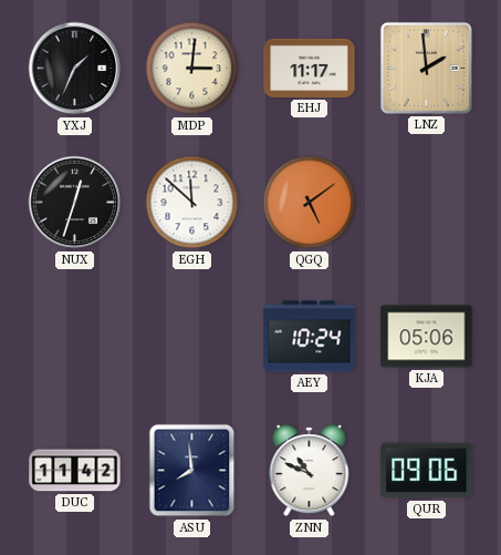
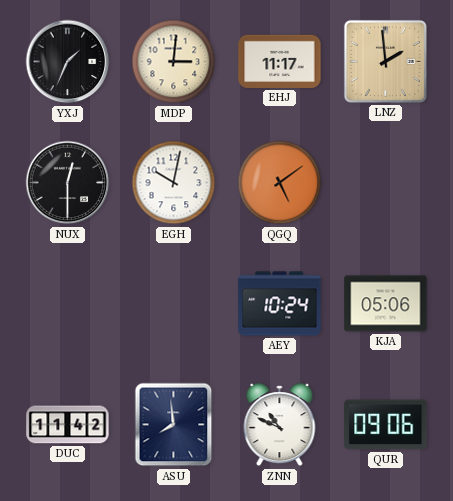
NUX: 12:33 -> 12:30 (68, 183)
EGH: 11:52 -> 10:02 (174, 183)
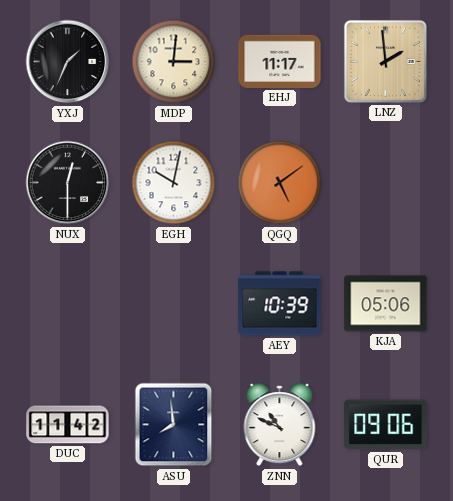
AEY: 10:24 -> 10:39 (280, 304)
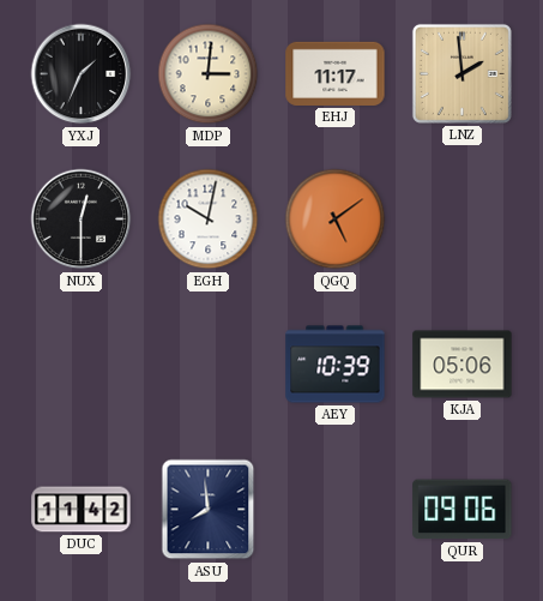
ZNN: 10:49 -> none (280, 425)
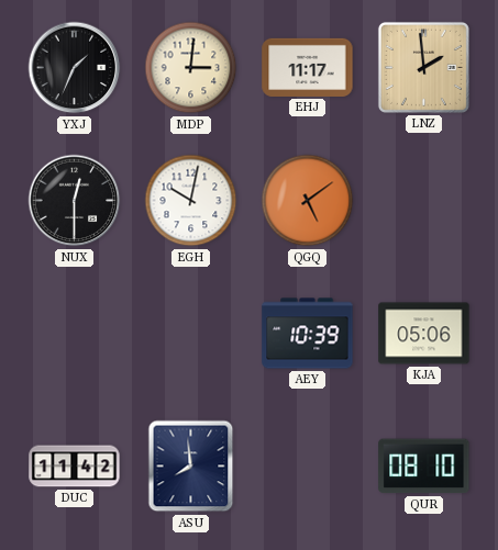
QUR: 09:06 -> 08:10 (424, 467)
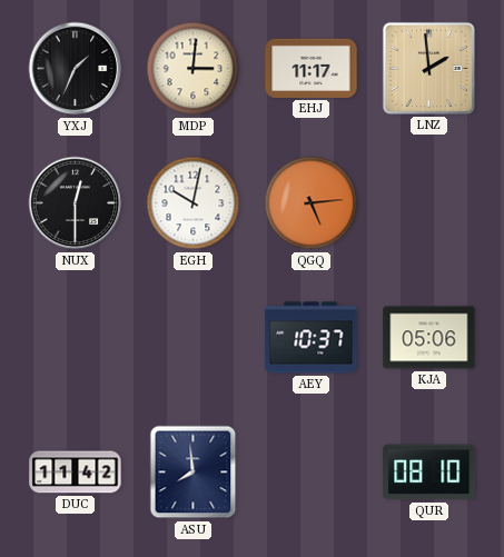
QGQ: 5:09 -> 5:14 (312, 203)
AEY: 10:39 -> 10:37 (312, 338)
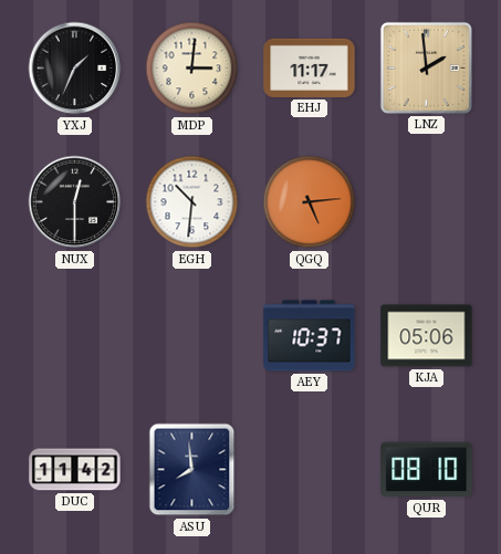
EGH: 10:02 -> 10:31 (192, 202)
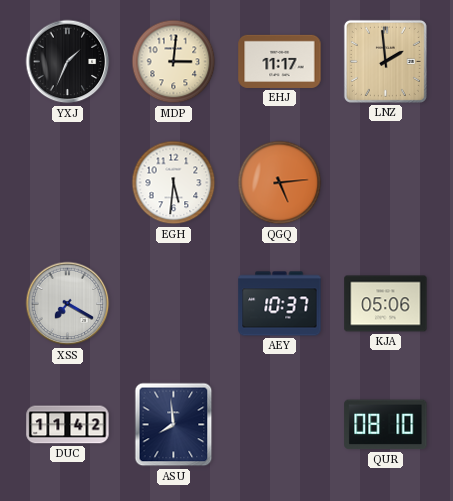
NUX: 12:30 -> none (75, 202)
EGH: 10:31 -> 5:31 (174, 183)
XSS: none -> 7:20 (68, 304)
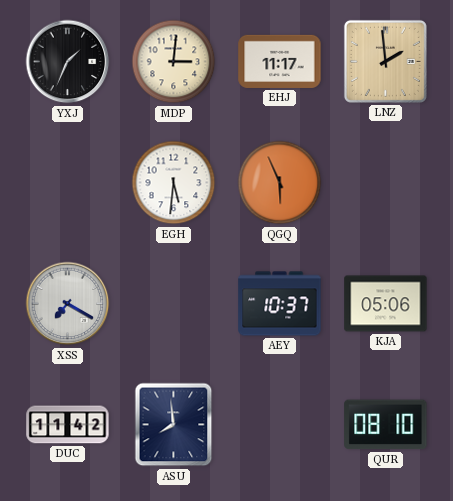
QGQ: 5:14 -> 5:56 (280, 183)
